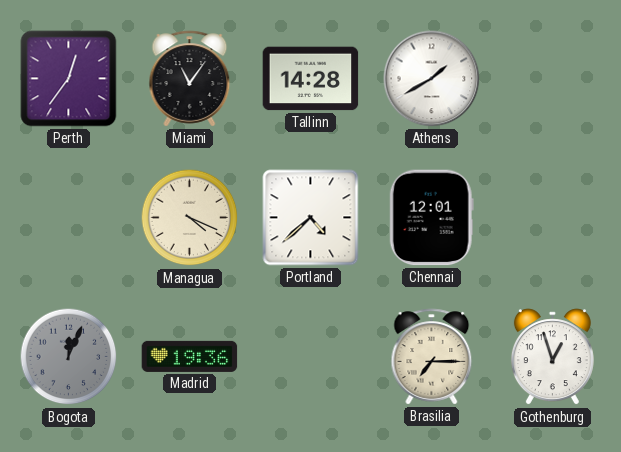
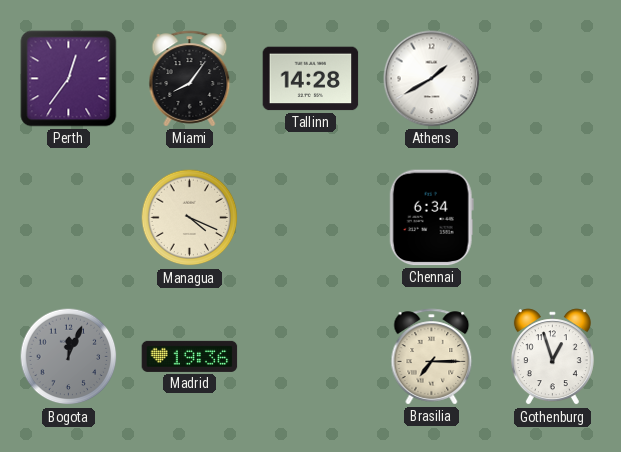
Miami: 11:06 -> 8:06 (190, 79)
Portland: 4:38 -> none (311, 218)
Chennai: 12:01 -> 6:34 (431, 218)
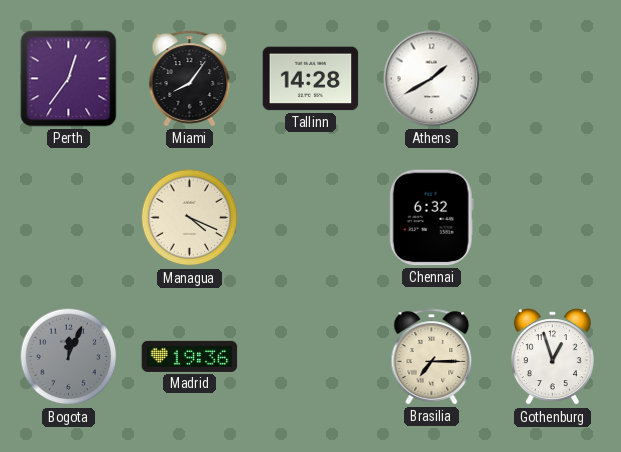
Chennai: 6:34 -> 6:32 (431, 218)
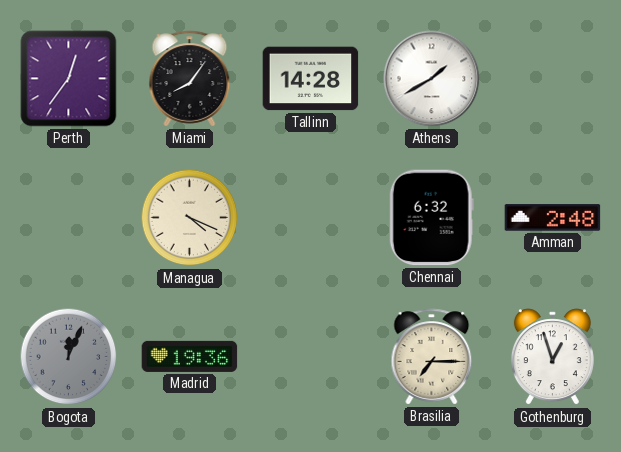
Amman: none -> 2:48 (553, 218)
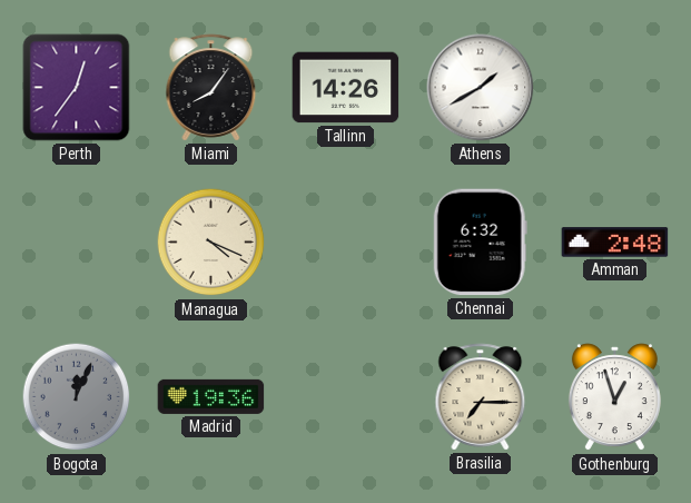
Tallinn: 14:28 -> 14:26 (346, 88)
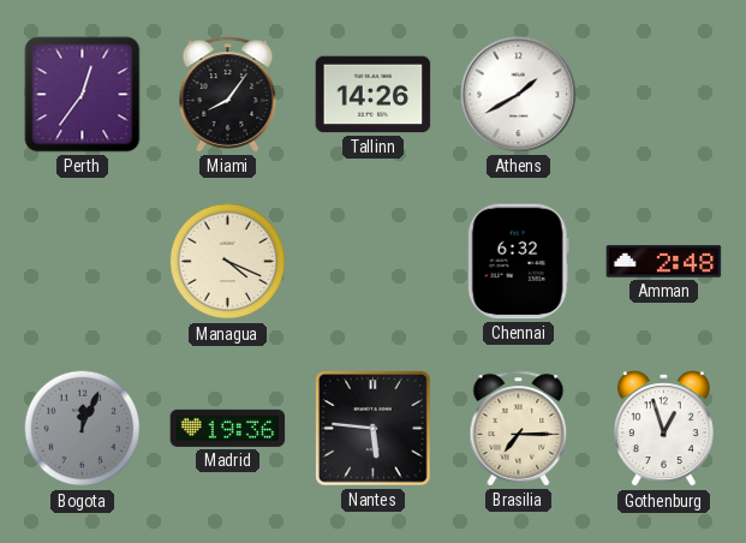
Nantes: none -> 5:46 (374, 429)
